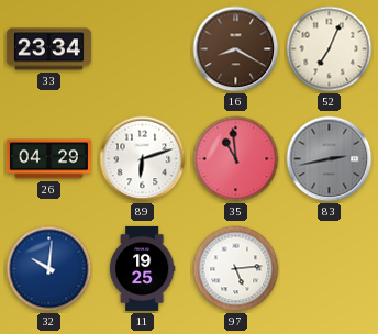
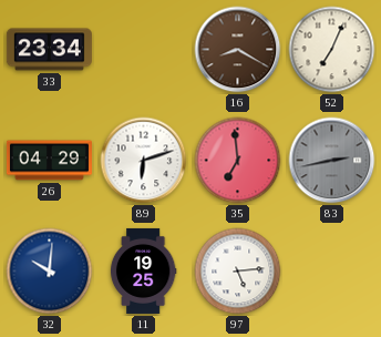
35: 10:59 -> 6:59 (238, 161)
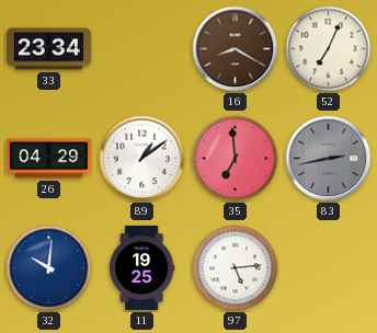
89: 6:12 -> 1:09 (142, 159)
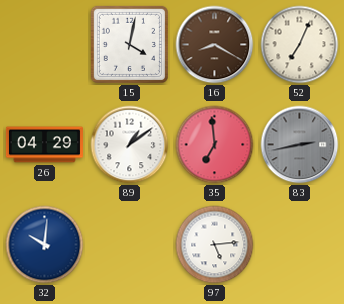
33: 23:34 -> none (48, 49)
15: none -> 4:02 (129, 44)
11: 19:25 -> none (141, 267)
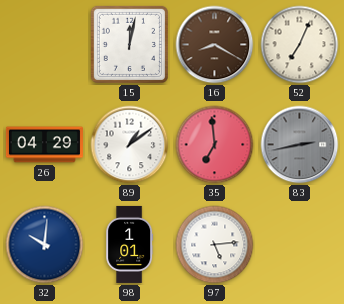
15: 4:02 -> 12:02 (129, 44)
98: none -> 1:01 (130, 244)
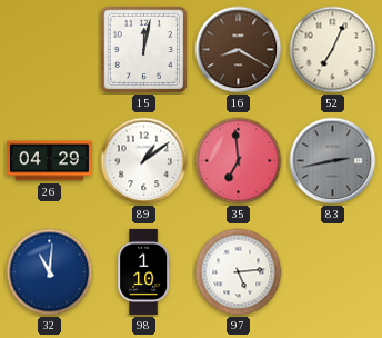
32: 10:01 -> 11:01 (50, 272)
98: 1:01 -> 1:10 (144, 271)
